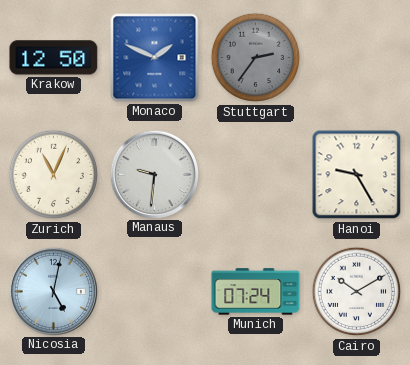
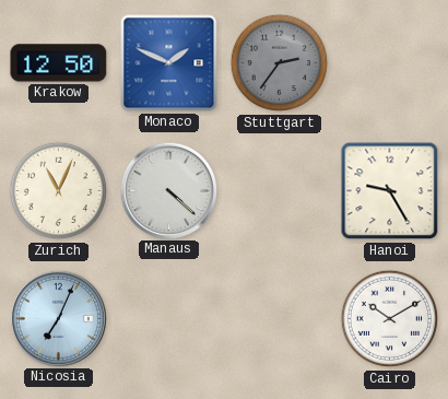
Manaus: 9:31 -> 4:22 (168, 190)
Nicosia: 5:02 -> 7:04 (58, 318)
Munich: 07:24 -> none (256, 292)
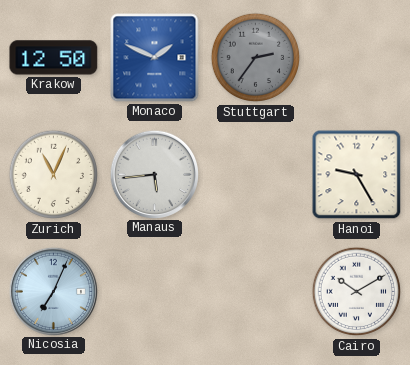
Manaus: 4:22 -> 5:44 (154, 174)
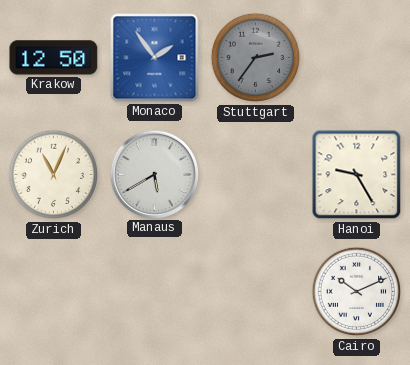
Monaco: 1:49 -> 1:54 (155, 58)
Manaus: 5:44 -> 5:40 (154, 174)
Nicosia: 7:04 -> none (53, 291)
Cairo: 10:10 -> 10:11 (357, 292)
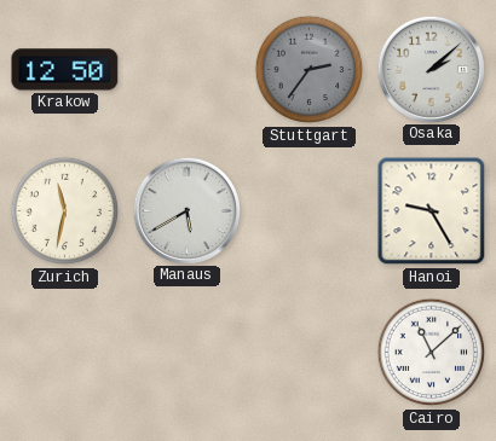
Monaco: 1:54 -> none (155, 58)
Osaka: none -> 2:08 (431, 69)
Zurich: 11:04 -> 11:32 (65, 211)
Cairo: 10:11 -> 11:08 (432, 353)
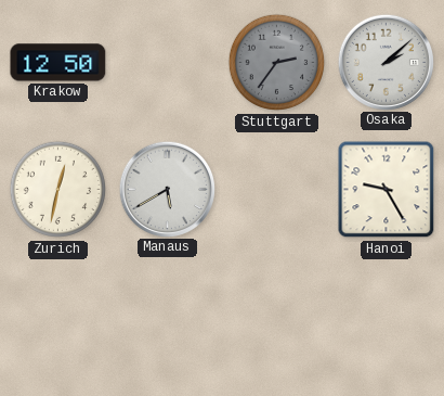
Zurich: 11:32 -> 12:32 (58, 190)
Cairo: 11:08 -> none (432, 353)
